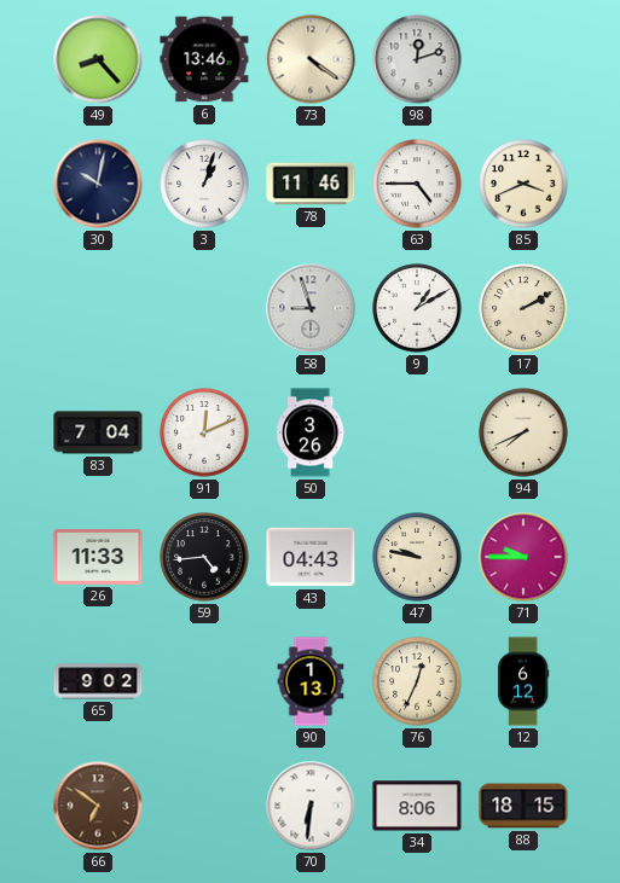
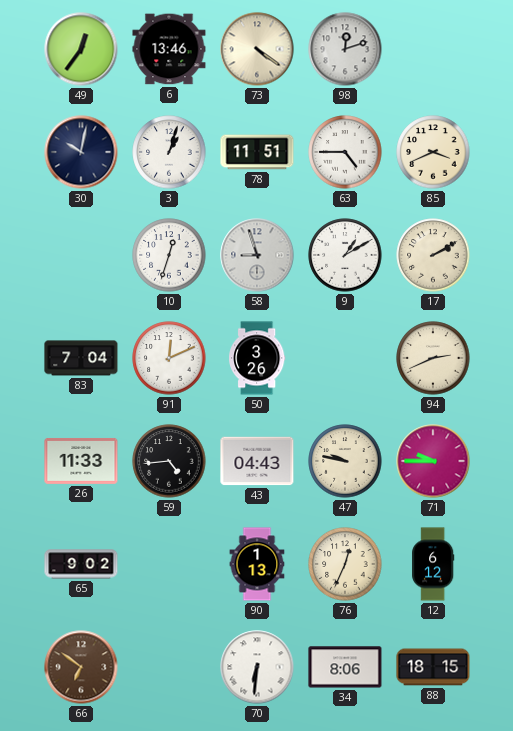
49: 8:23 -> 12:36 (81, 49)
78: 11:46 -> 11:51 (257, 152)
10: none -> 12:33 (169, 255)
94: 7:41 -> 2:41 (433, 358)
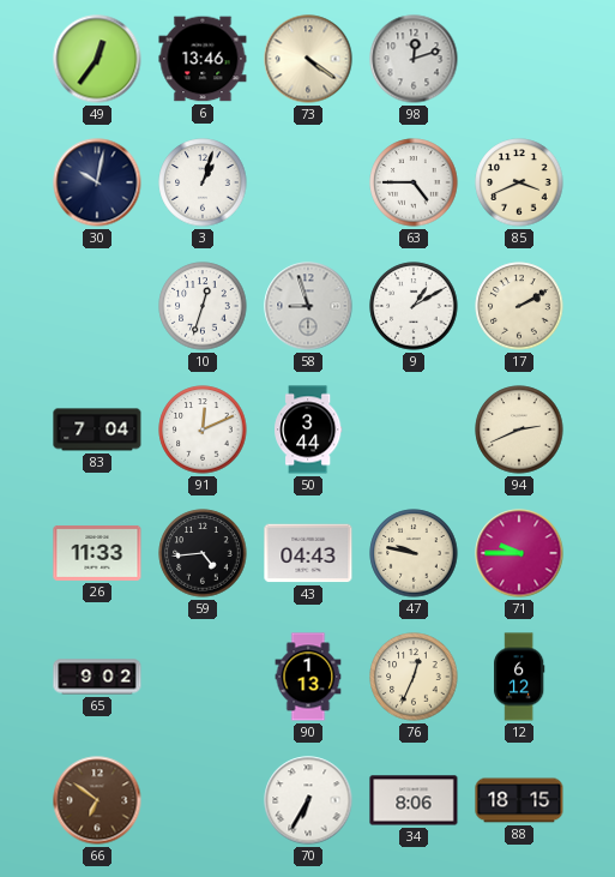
78: 11:51 -> none (257, 152)
50: 3:26 -> 3:44 (308, 430)
70: 6:31 -> 6:35 (308, 800)
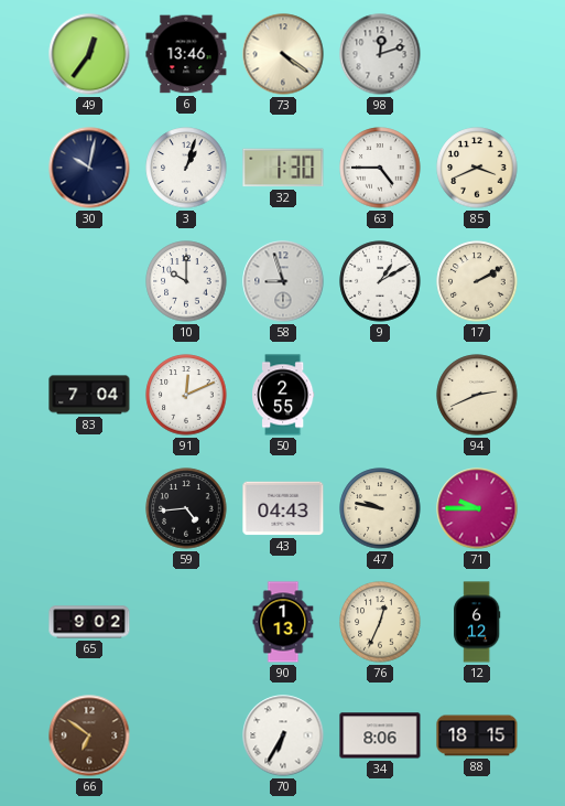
32: none -> 1:30 (283, 168)
10: 12:33 -> 10:00 (186, 281)
50: 3:44 -> 2:55 (283, 395)
26: 11:33 -> none (97, 553)
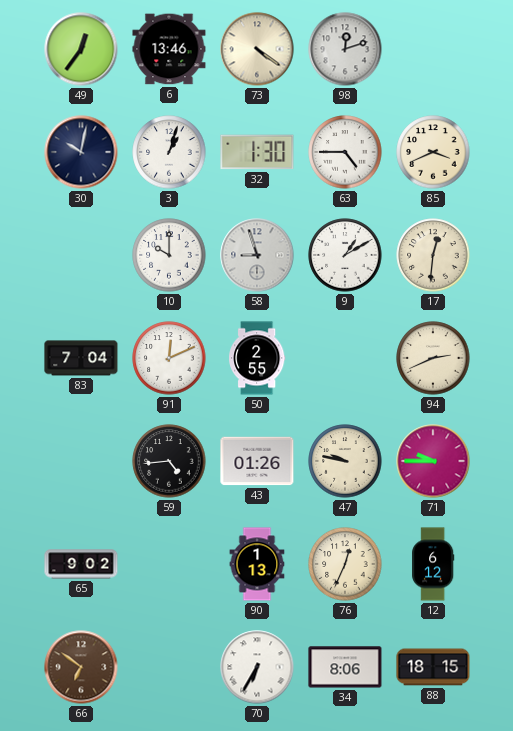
17: 2:10 -> 12:31 (433, 255)
43: 04:43 -> 01:26 (257, 461)
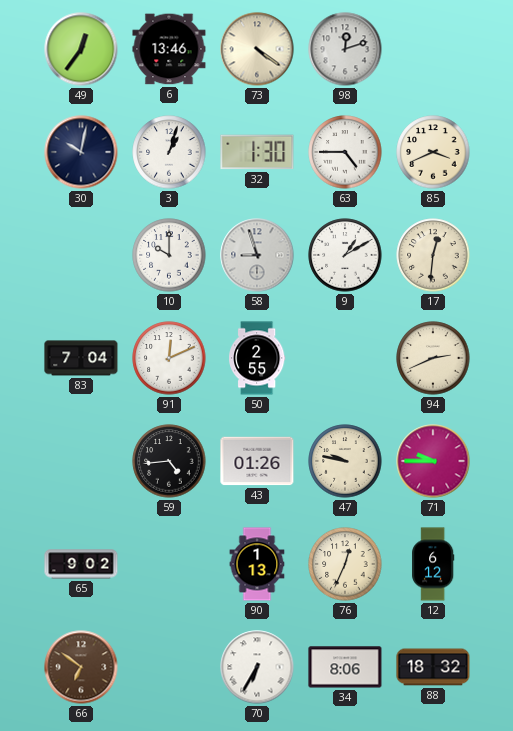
88: 18:15 -> 18:32 (433, 667)
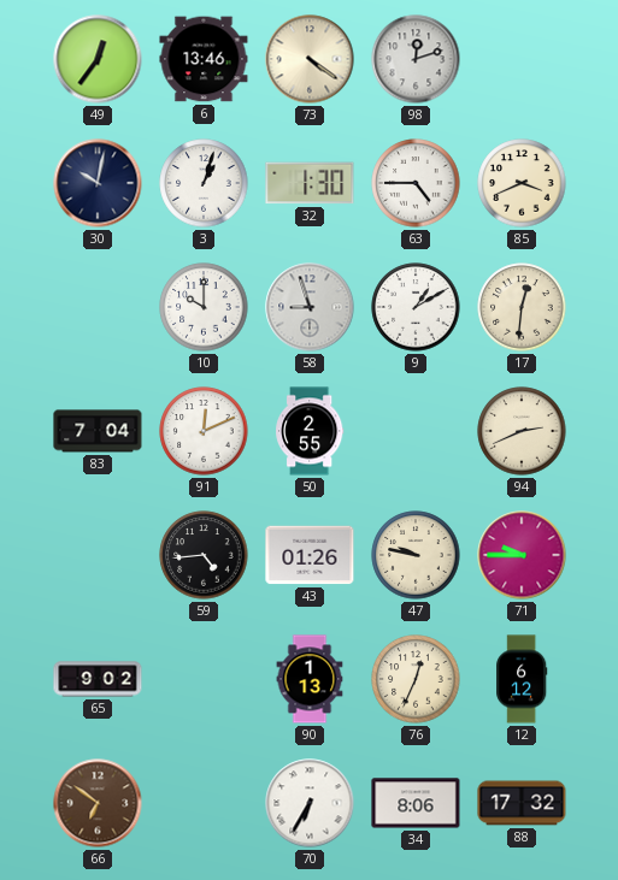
88: 18:32 -> 17:32 (522, 803)
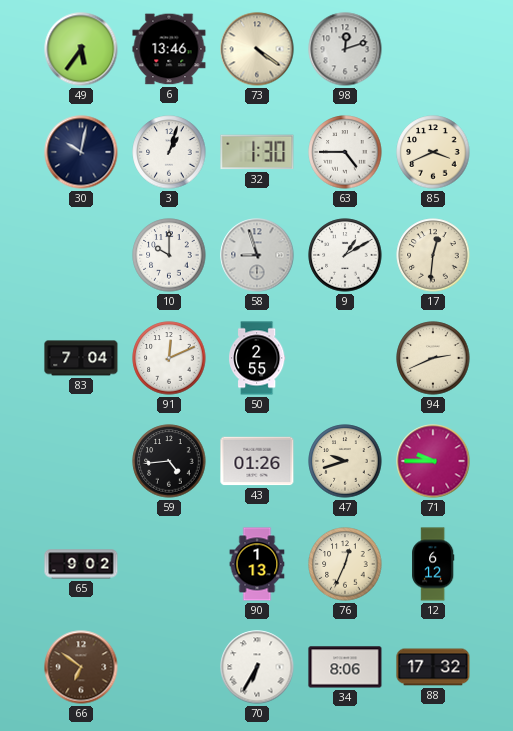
49: 12:36 -> 5:36 (81, 49)
47: 9:47 -> 9:42 (345, 461)
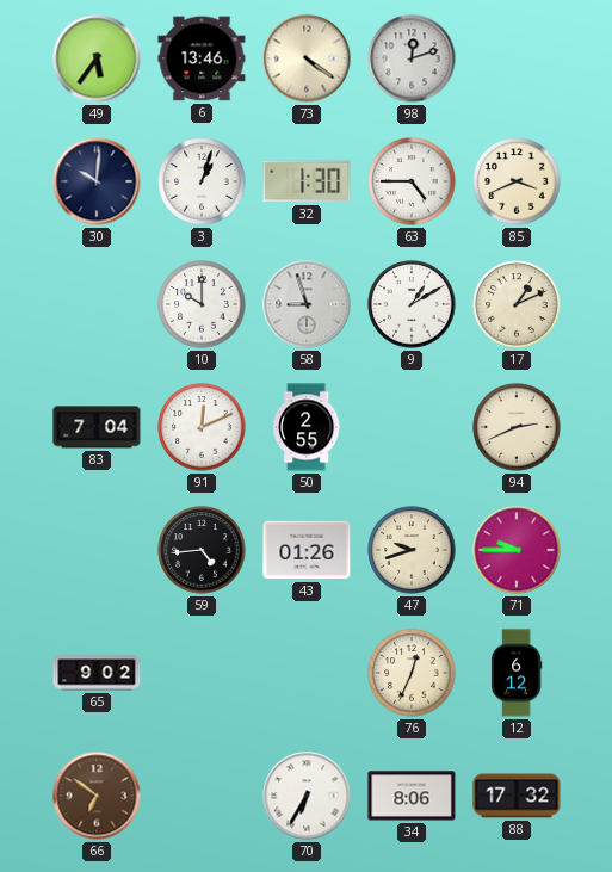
30: 10:02 -> 10:01 (97, 181)
17: 12:31 -> 1:11 (517, 304)
90: 1:13 -> none (257, 564)
